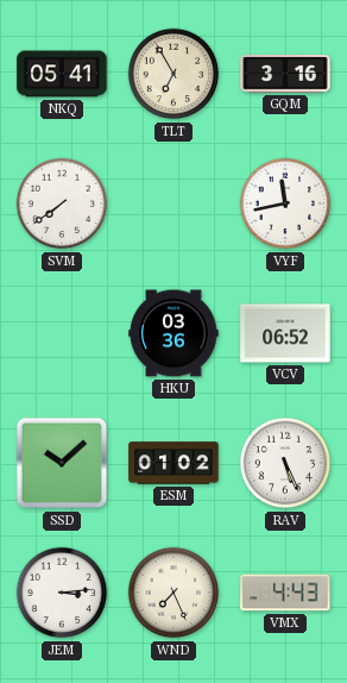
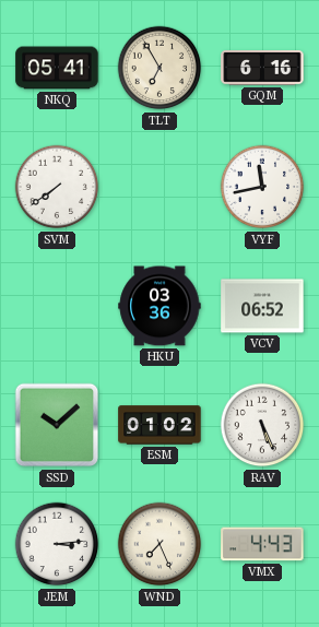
GQM: 3:16 -> 6:16 (262, 68)
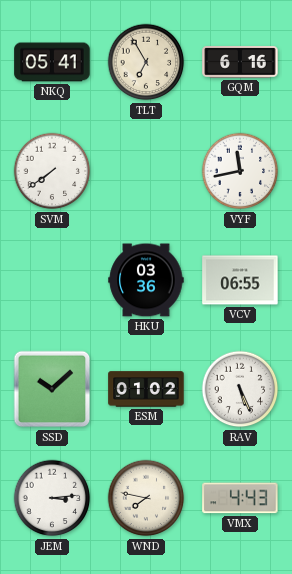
VCV: 06:52 -> 06:55 (240, 280)
WND: 7:26 -> 7:47 (146, 498)
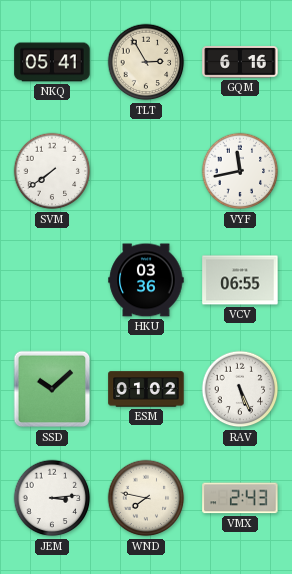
TLT: 6:55 -> 2:55 (146, 62)
VMX: 4:43 -> 2:43 (240, 498)
